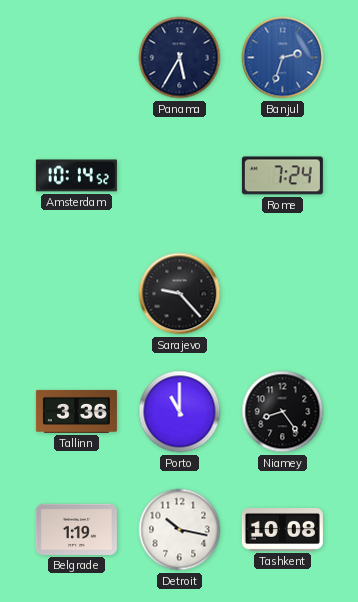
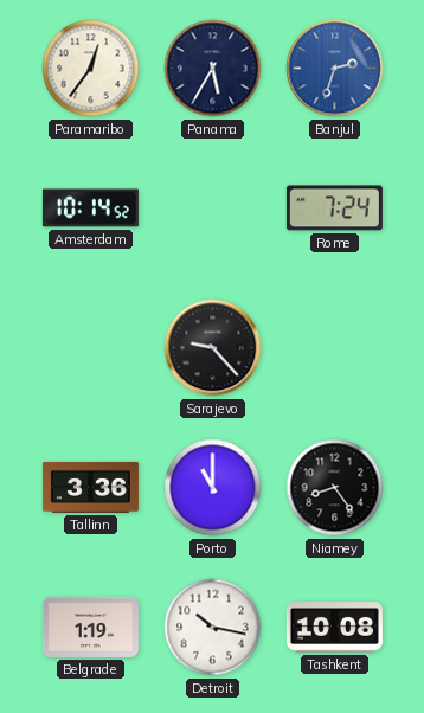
Paramaribo: none -> 12:36 (91, 69)
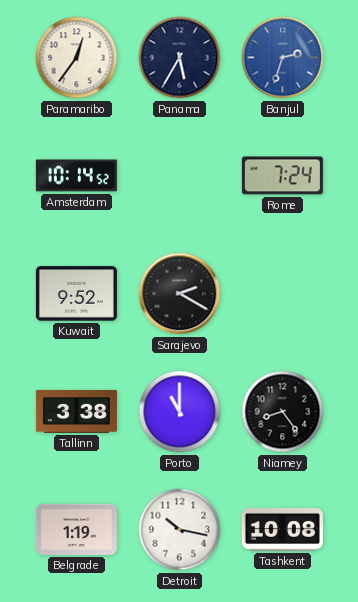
Kuwait: none -> 9:52 (76, 294)
Sarajevo: 9:23 -> 2:20 (180, 294)
Tallinn: 3:36 -> 3:38 (76, 411)
